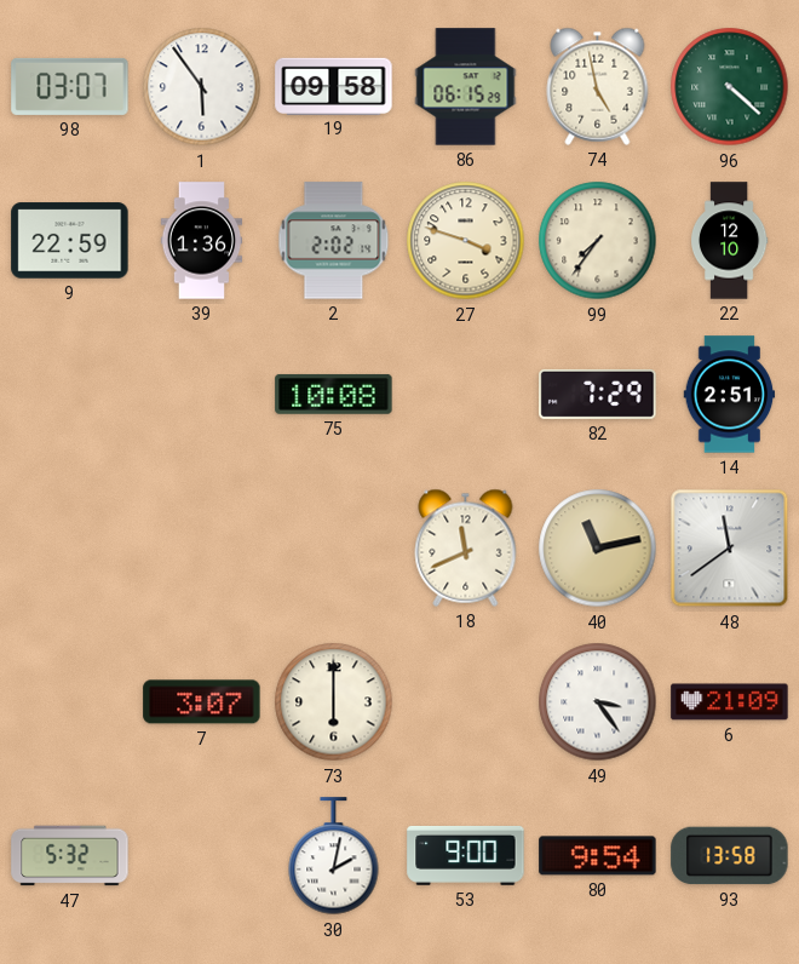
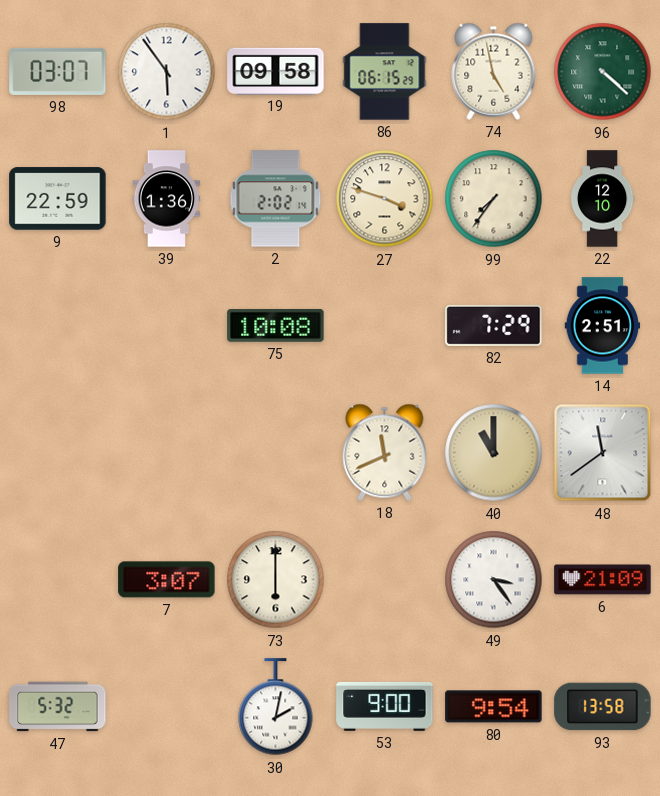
40: 11:13 -> 11:00 (494, 453)
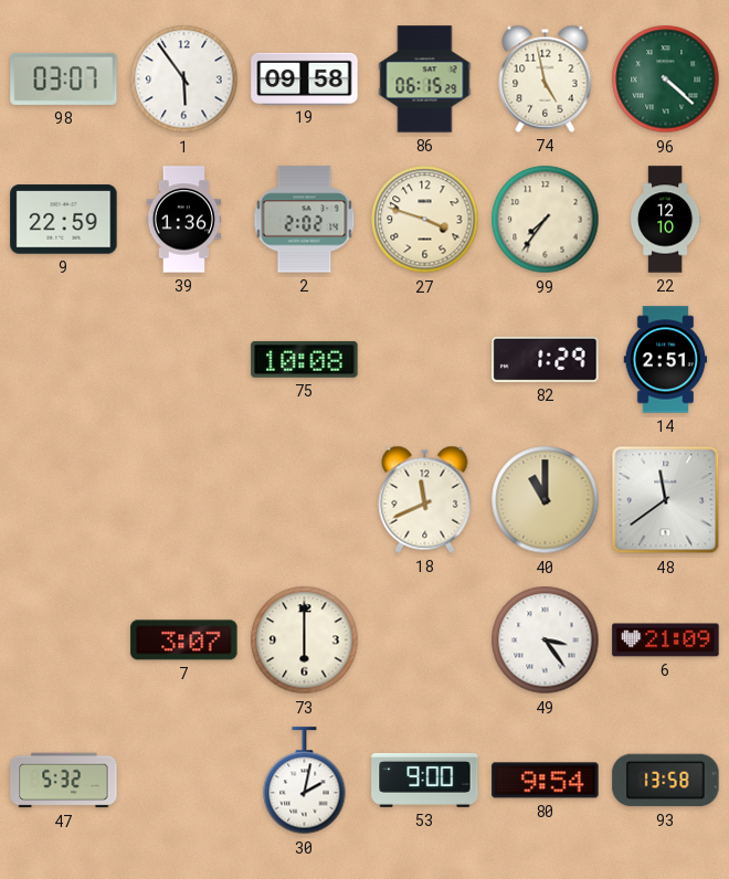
82: 7:29 -> 1:29 (546, 359)
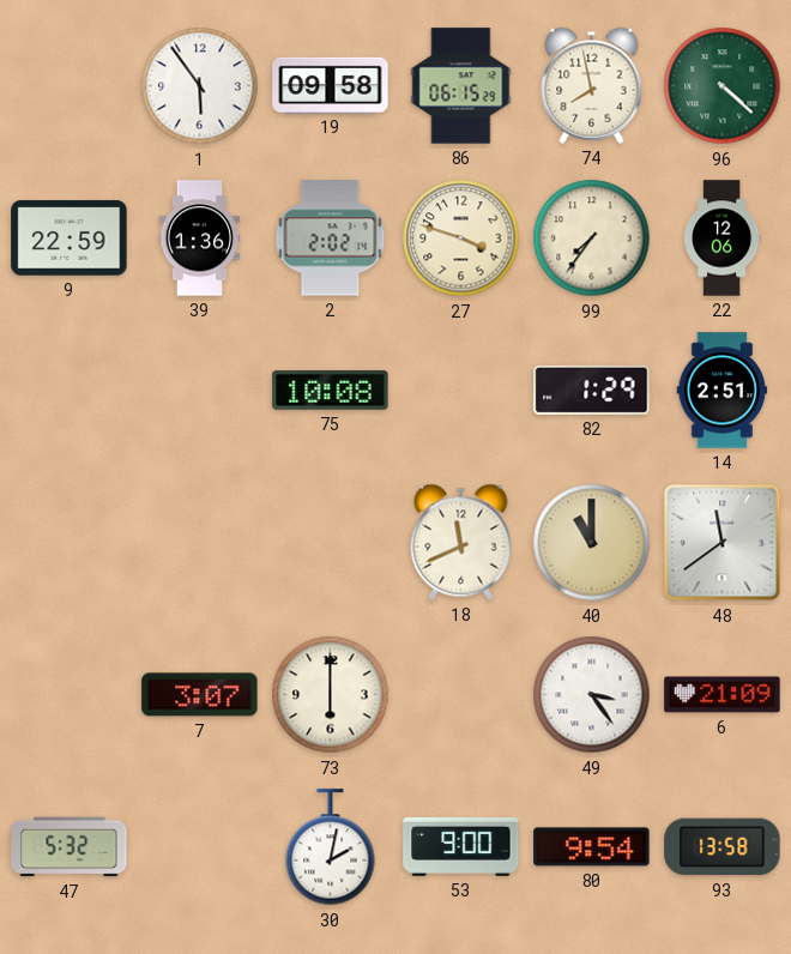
98: 03:07 -> none (64, 78)
74: 4:58 -> 7:58 (592, 85)
22: 12:10 -> 12:06 (721, 238)
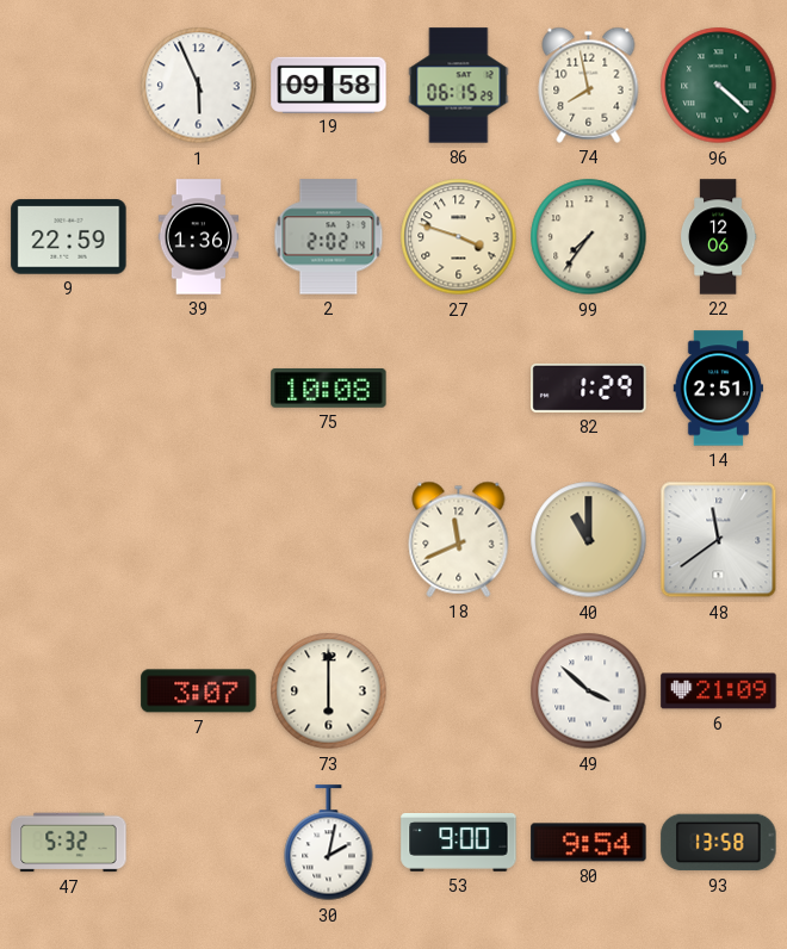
1: 5:54 -> 5:56 (199, 86)
49: 3:24 -> 3:52 (589, 691)
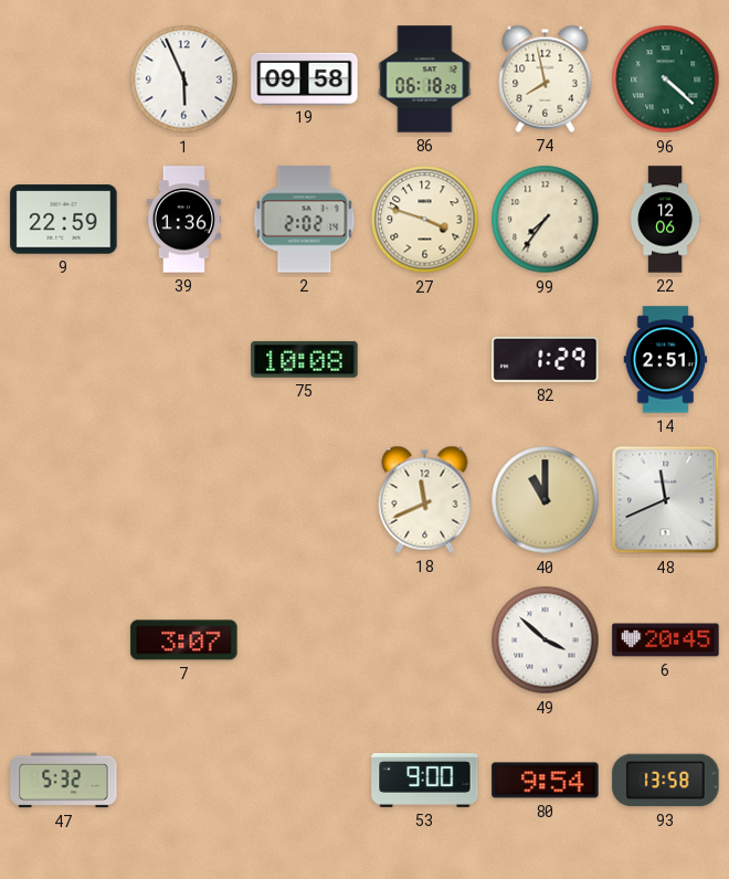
86: 06:15 -> 06:18 (425, 80)
48: 11:39 -> 11:41 (666, 500)
73: 6:00 -> none (329, 691)
6: 21:09 -> 20:45 (666, 640)
30: 2:02 -> none (329, 843)
